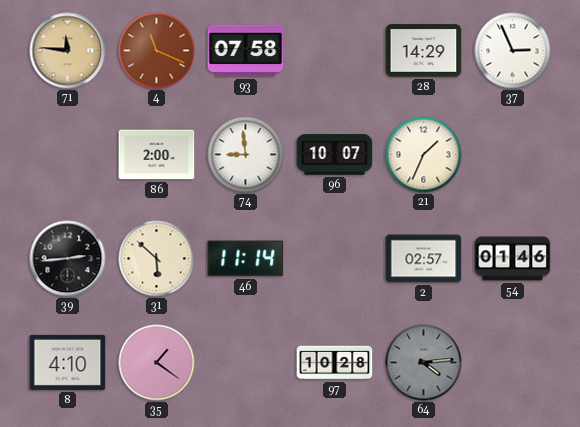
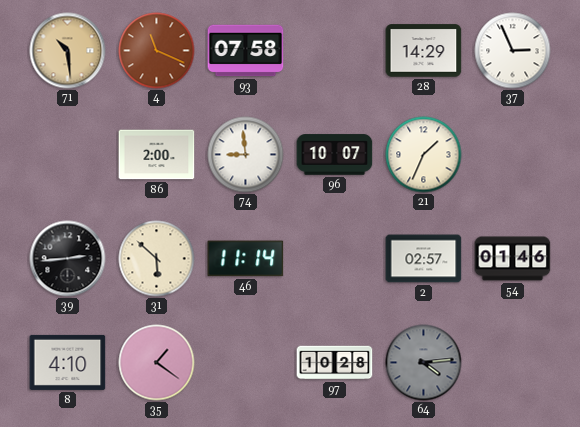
71: 11:46 -> 10:29 (68, 51)
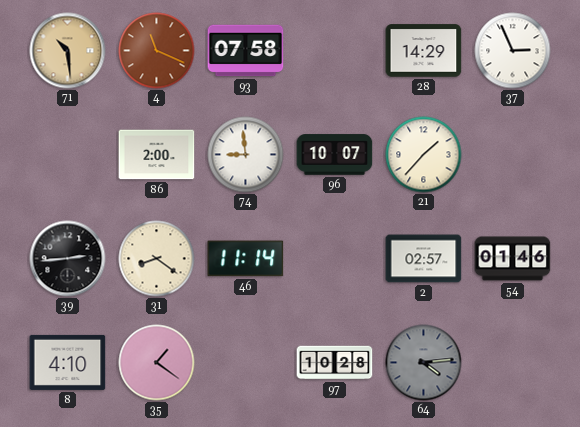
21: 1:34 -> 1:37 (424, 155)
31: 5:52 -> 8:21 (157, 259)
